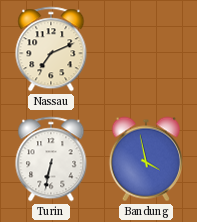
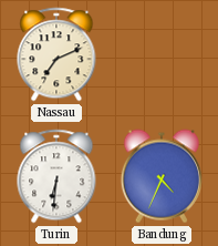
Turin: 6:32 -> 6:31 (56, 176)
Bandung: 3:58 -> 4:34 (162, 176)
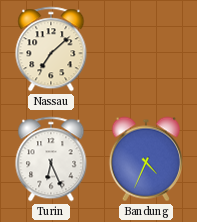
Nassau: 7:11 -> 7:08 (51, 49)
Turin: 6:31 -> 6:26 (51, 159)
